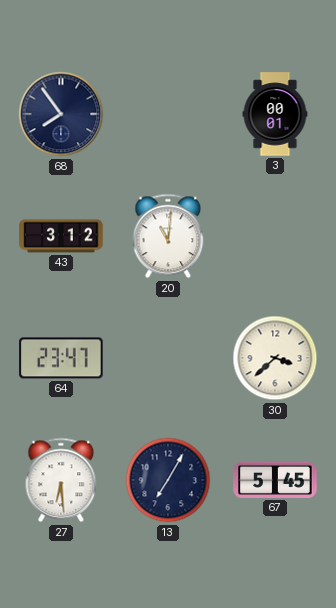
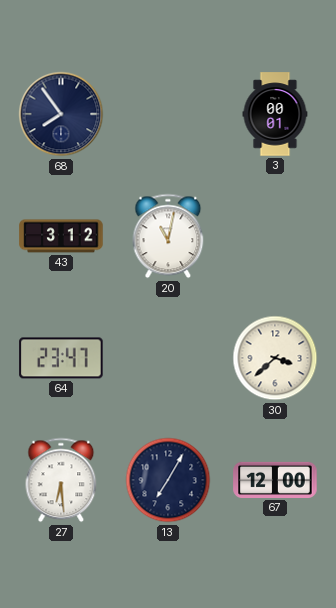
20: 11:01 -> 11:02 (168, 236)
67: 5:45 -> 12:00 (275, 480)
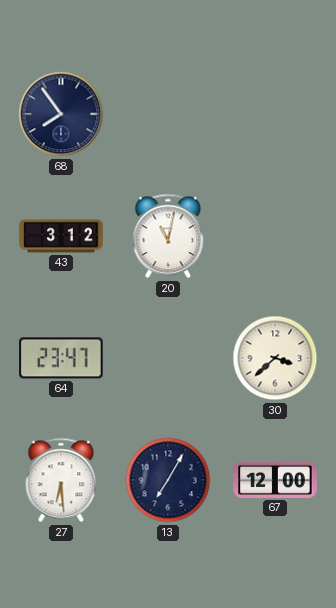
3: 00:01 -> none (275, 114)
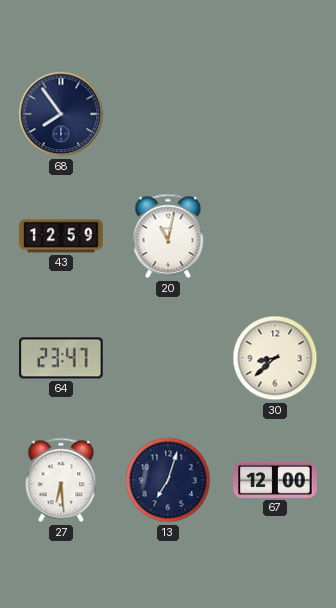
43: 3:12 -> 12:59 (61, 236)
30: 3:38 -> 8:38 (275, 358)
13: 7:05 -> 7:03 (168, 480)
